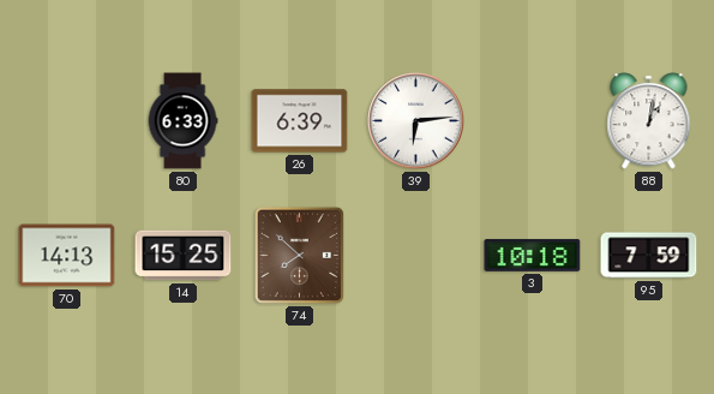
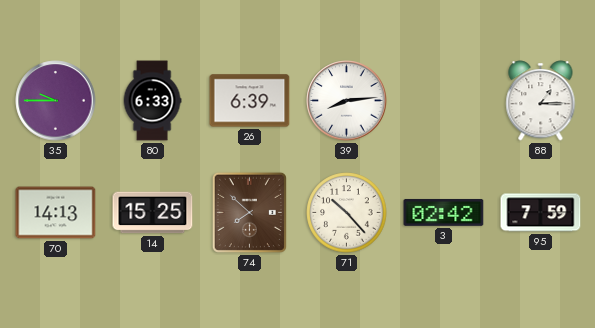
35: none -> 9:45 (56, 101)
39: 6:14 -> 8:14 (347, 101)
88: 1:02 -> 1:15 (541, 101)
71: none -> 10:23 (347, 213)
3: 10:18 -> 02:42 (444, 212)
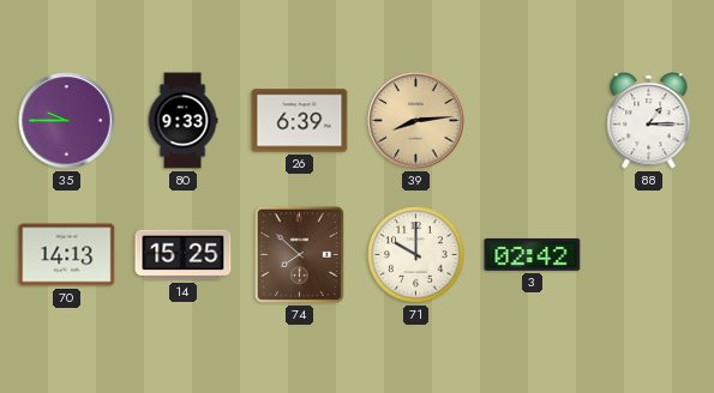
80: 6:33 -> 9:33 (182, 121)
39 dial: white -> champagne (416, 121)
71: 10:23 -> 10:00 (416, 255)
95: 7:59 -> none (541, 213)
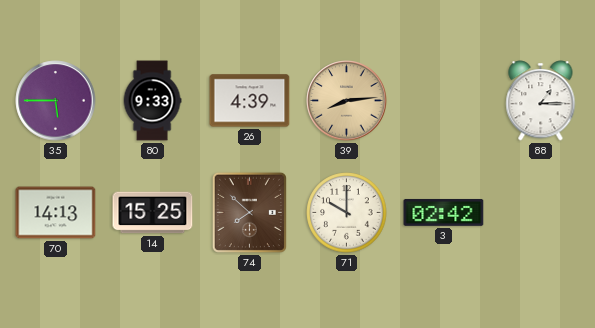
35: 9:45 -> 5:45 (56, 101)
26: 6:39 -> 4:39 (250, 101)
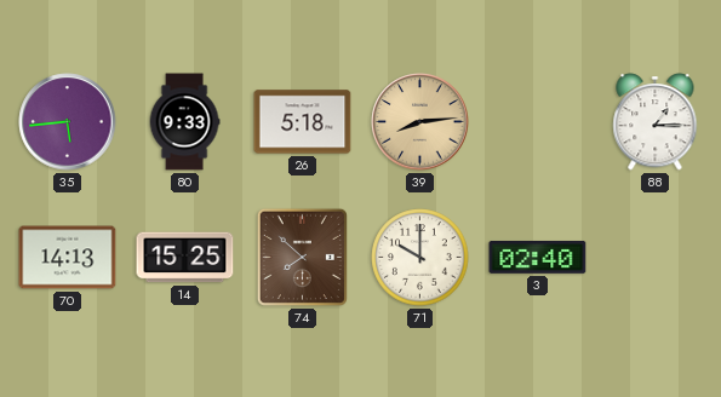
35: 5:45 -> 5:44 (68, 122)
26: 4:39 -> 5:18 (303, 122)
3: 02:42 -> 02:40 (538, 257)
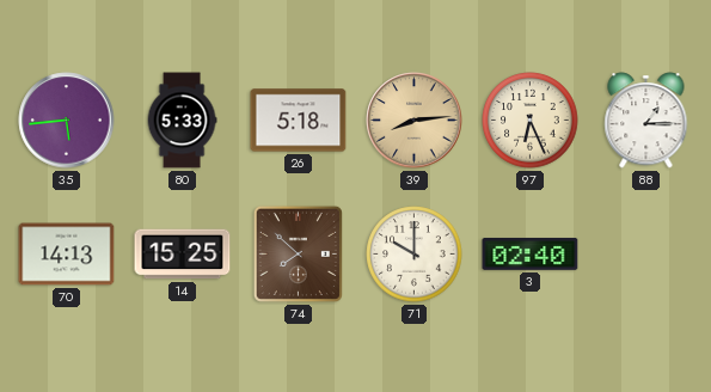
80: 9:33 -> 5:33 (182, 121)
97: none -> 6:26 (531, 121)
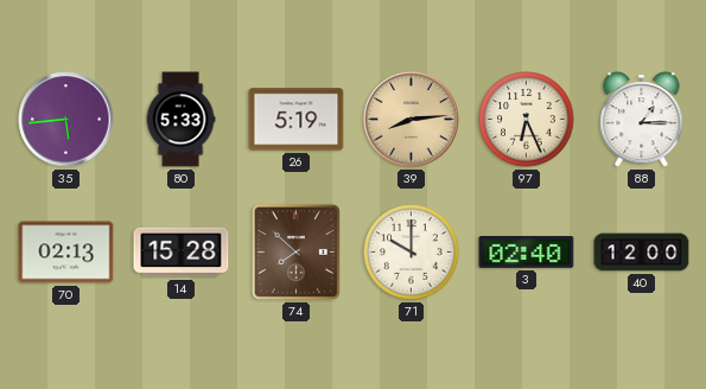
26: 5:18 -> 5:19 (297, 120)
70: 14:13 -> 02:13 (66, 253)
14: 15:25 -> 15:28 (182, 253)
40: none -> 12:00 (642, 253)
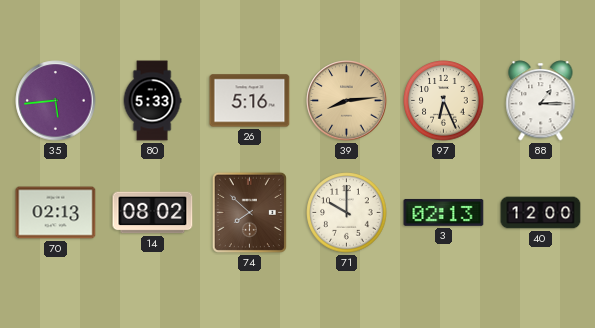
26: 5:19 -> 5:16 (250, 101)
14: 15:28 -> 08:02 (153, 213)
3: 02:40 -> 02:13 (444, 212)
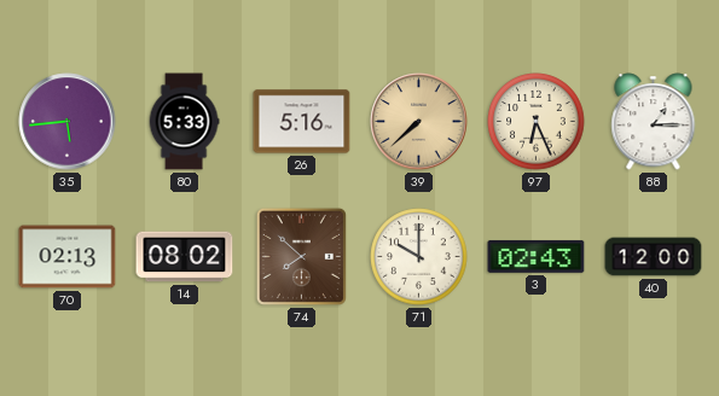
39: 8:14 -> 7:38 (419, 122)
3: 02:13 -> 02:43 (537, 256)
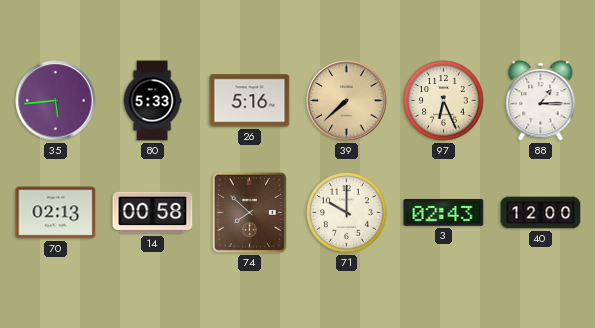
14: 08:02 -> 00:58 (153, 213)
